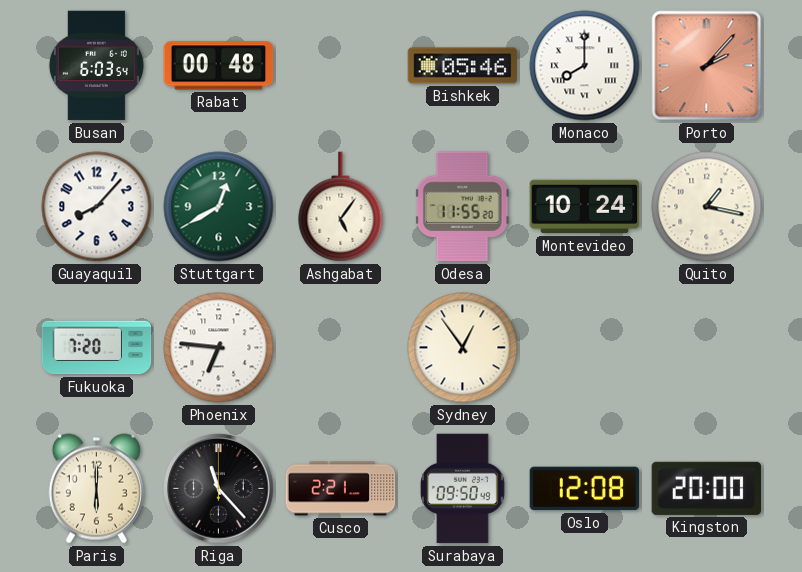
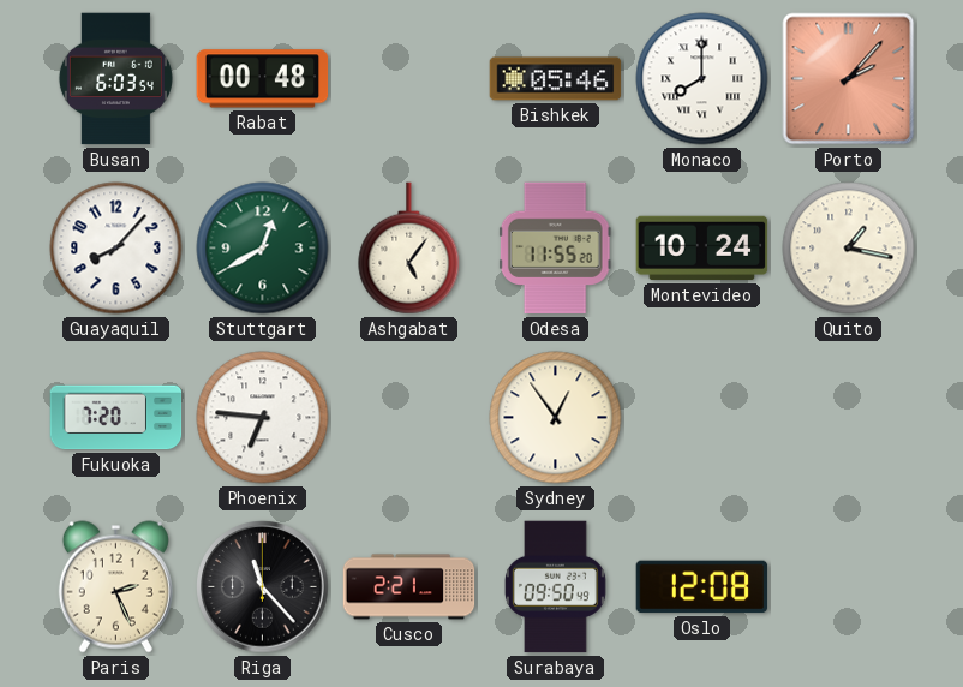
Paris: 6:00 -> 2:26 (115, 587)
Kingston: 20:00 -> none (707, 488)
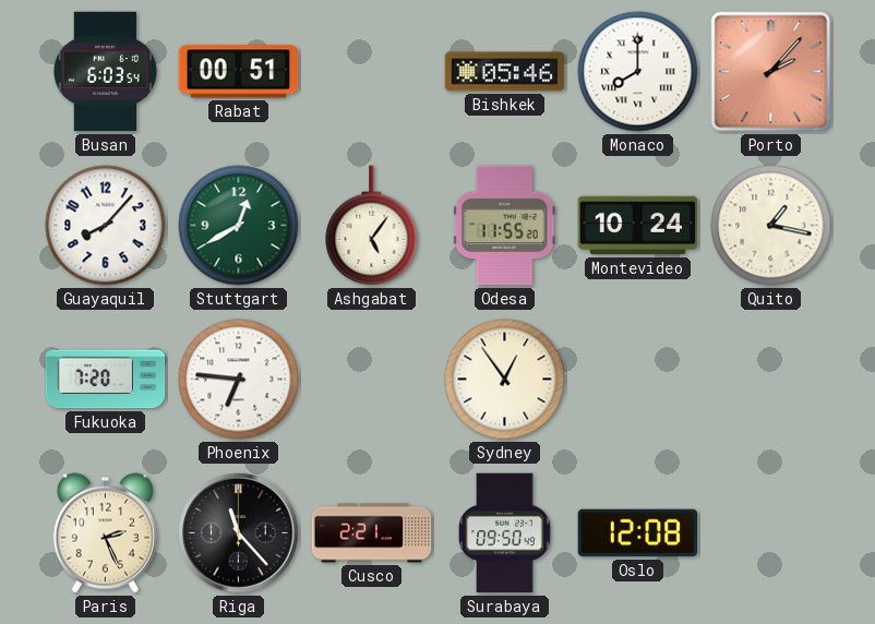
Rabat: 00:48 -> 00:51 (239, 72)
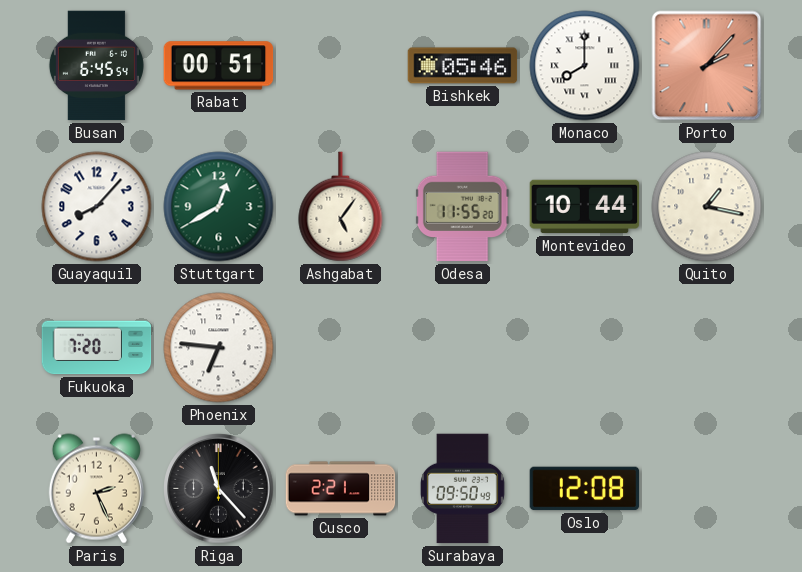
Busan: 6:03 -> 6:45 (96, 66)
Montevideo: 10:24 -> 10:44 (585, 207)
Sydney: 12:54 -> none (505, 380)
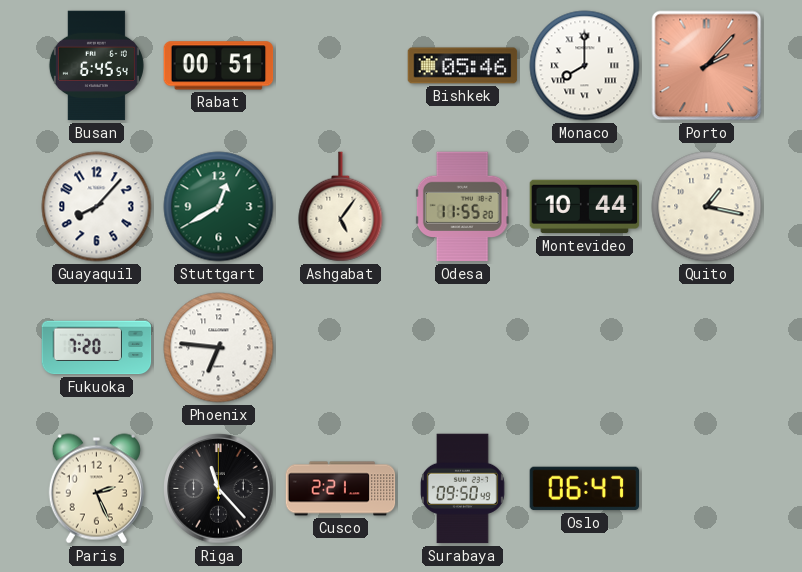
Oslo: 12:08 -> 06:47 (585, 489)
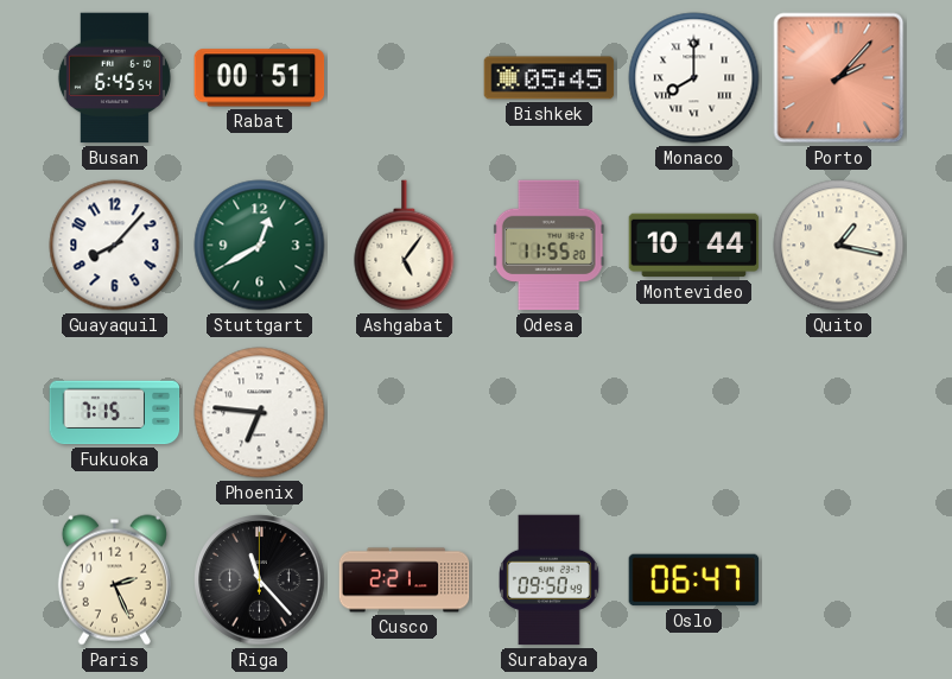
Bishkek: 05:46 -> 05:45 (550, 78)
Fukuoka: 7:20 -> 7:15 (115, 413)
